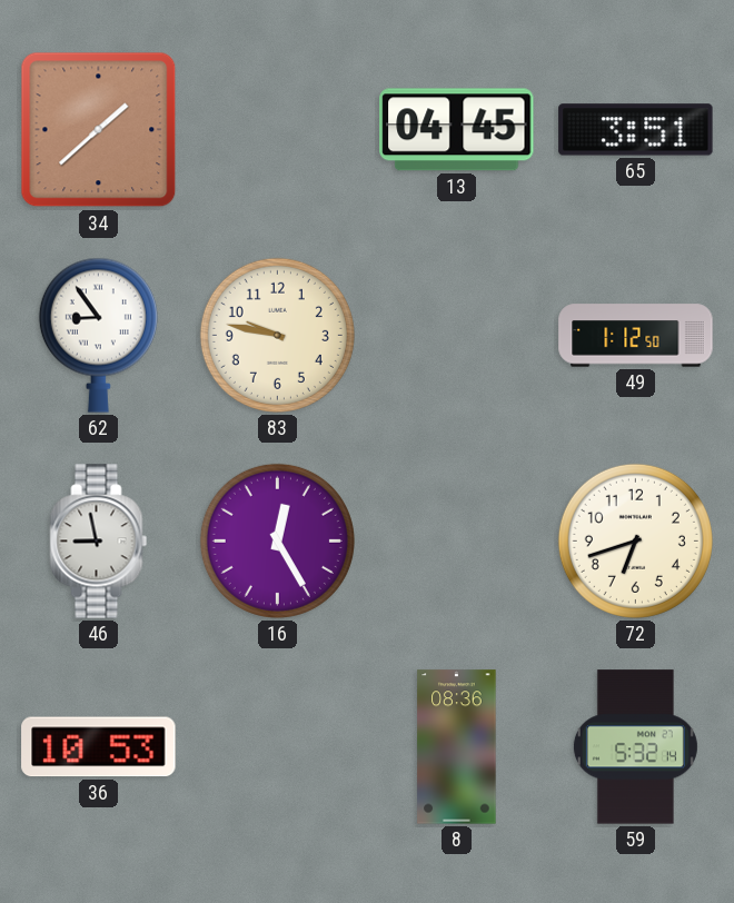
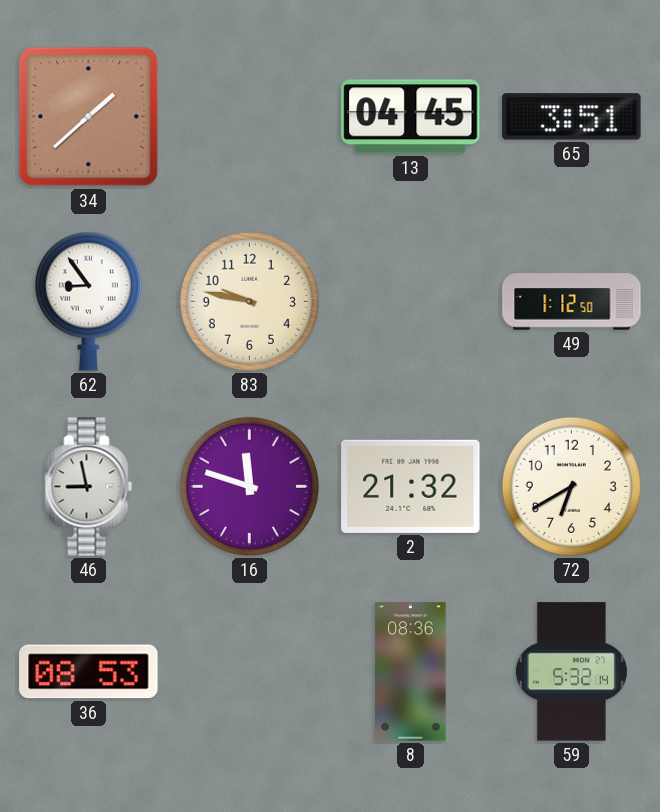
16: 12:25 -> 11:48 (249, 486)
2: none -> 21:32 (411, 486)
72: 6:42 -> 6:40 (571, 486)
36: 10:53 -> 08:53 (89, 672)
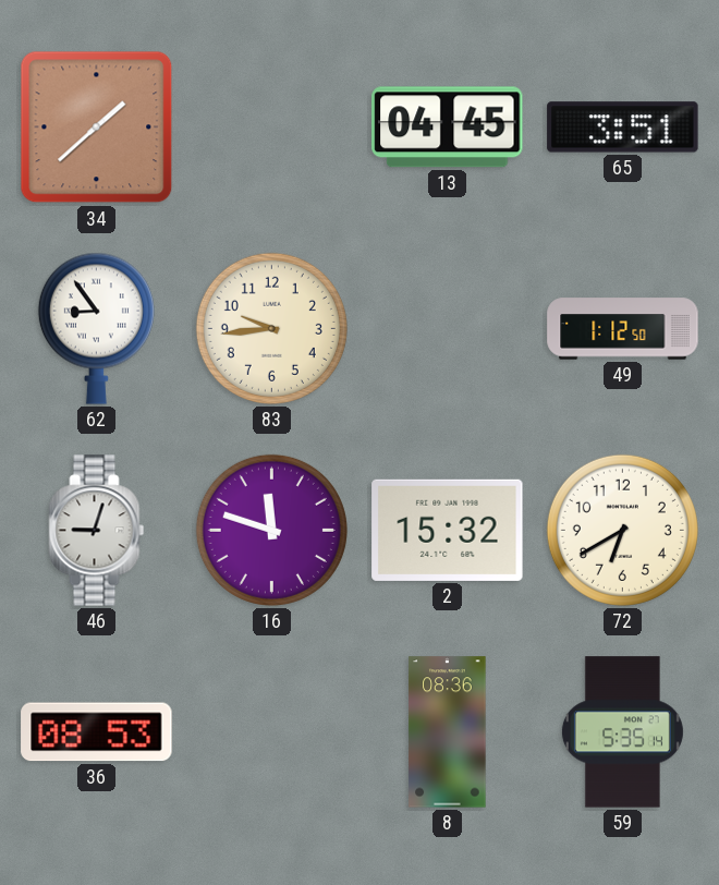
83: 9:47 -> 9:44 (271, 328)
46: 8:58 -> 9:03 (97, 531)
2: 21:32 -> 15:32 (448, 530)
59: 5:32 -> 5:35 (622, 732)
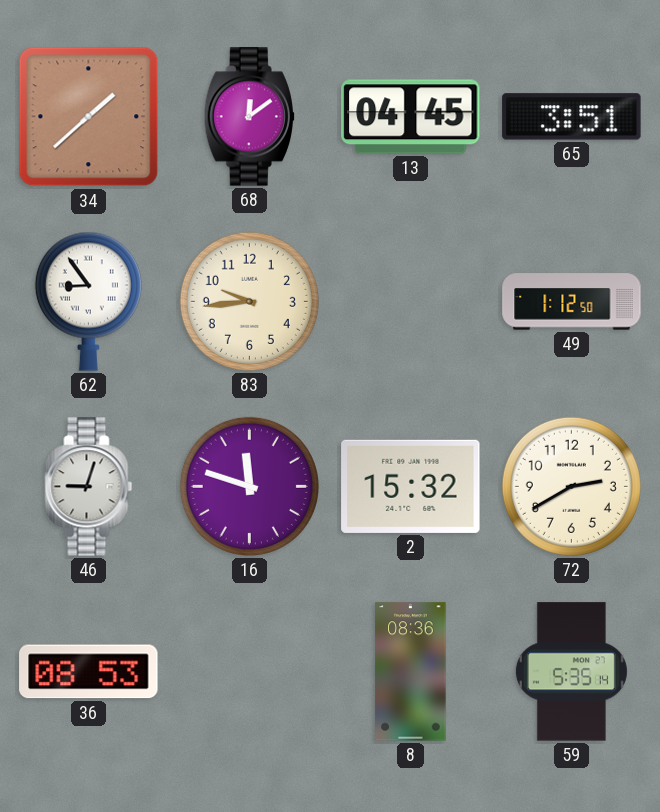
68: none -> 12:09 (249, 117)
72: 6:40 -> 2:40 (571, 486)
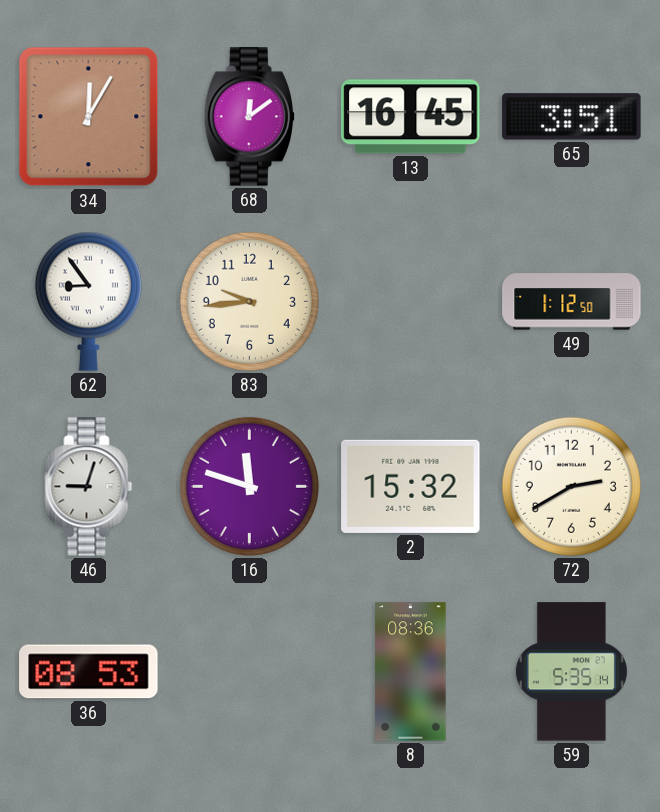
34: 1:38 -> 12:05 (89, 117)
13: 04:45 -> 16:45 (411, 117)
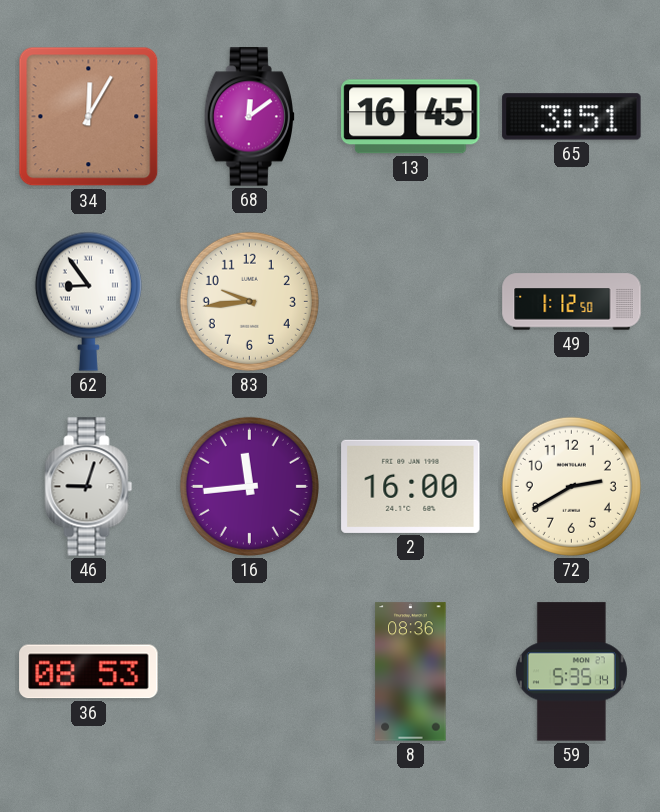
16: 11:48 -> 11:44 (249, 486)
2: 15:32 -> 16:00 (411, 486)
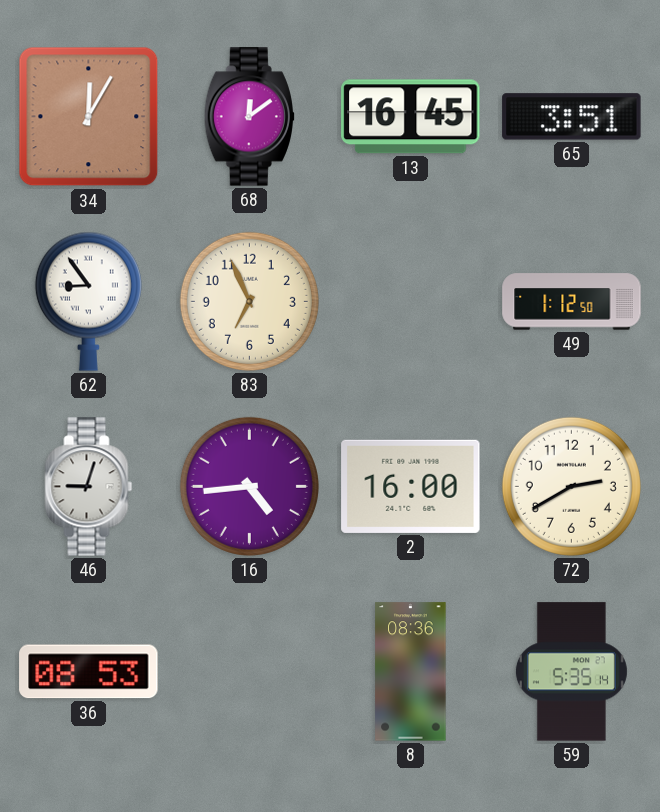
83: 9:44 -> 6:56 (249, 301)
16: 11:44 -> 4:44 (249, 486)
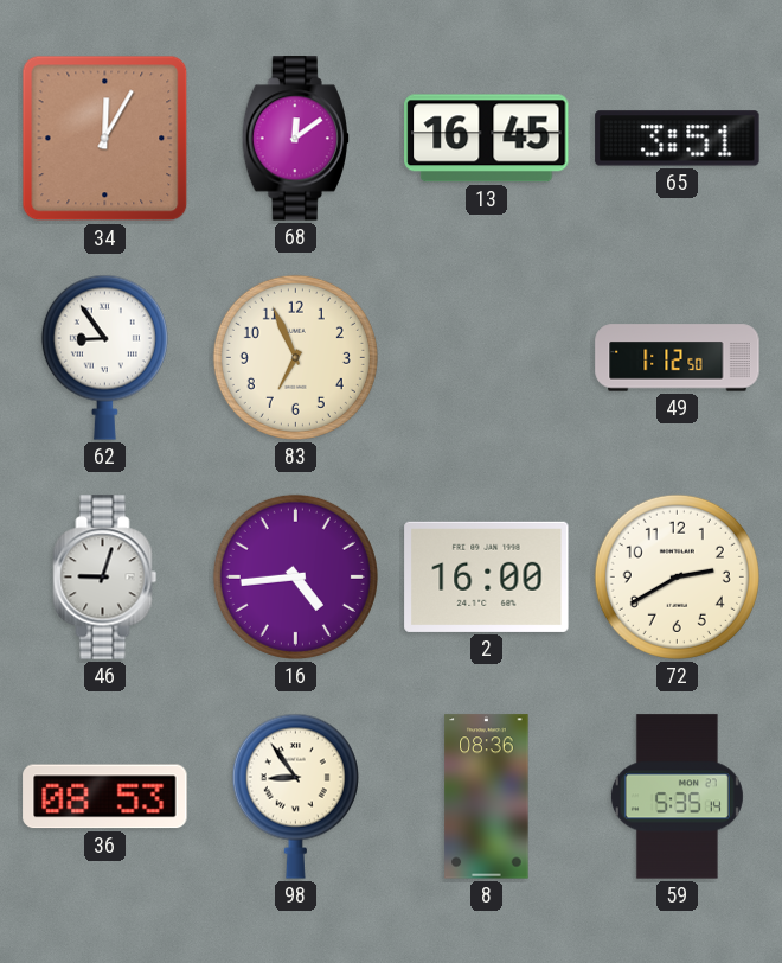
98: none -> 8:54 (295, 796)
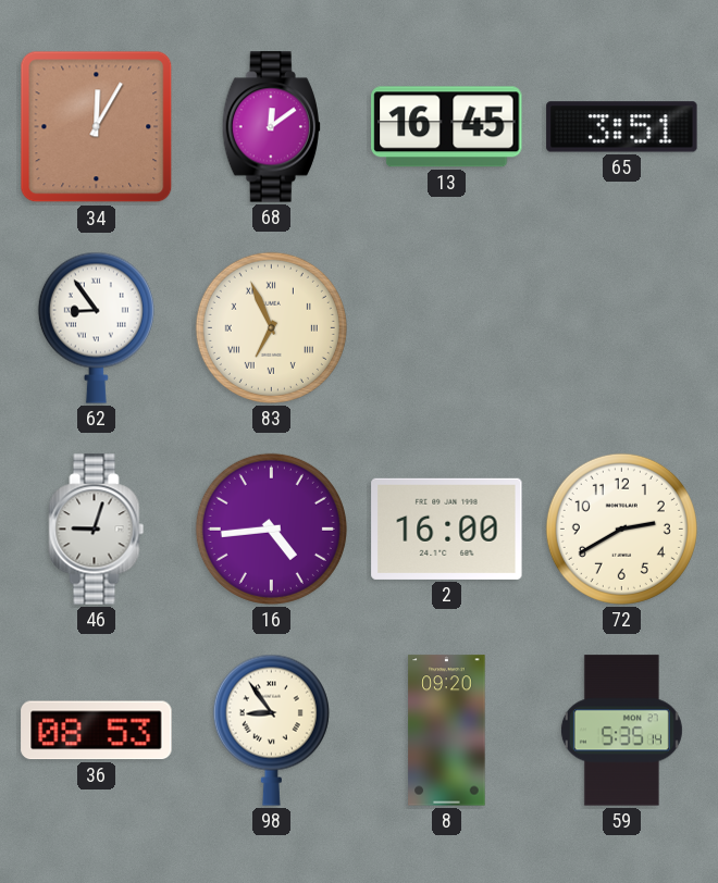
83 numerals: Arabic -> Roman (271, 327)
49: 1:12 -> none (678, 358)
8: 08:36 -> 09:20 (447, 731)
